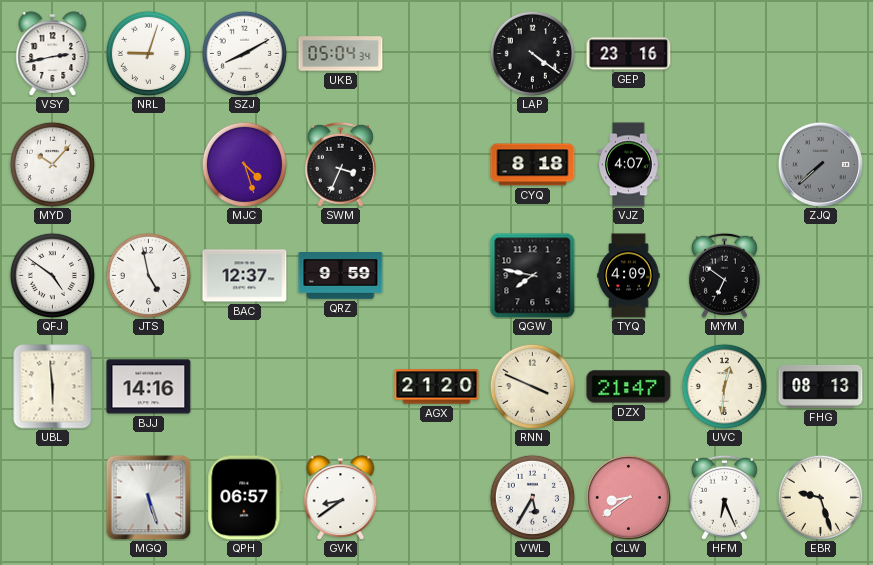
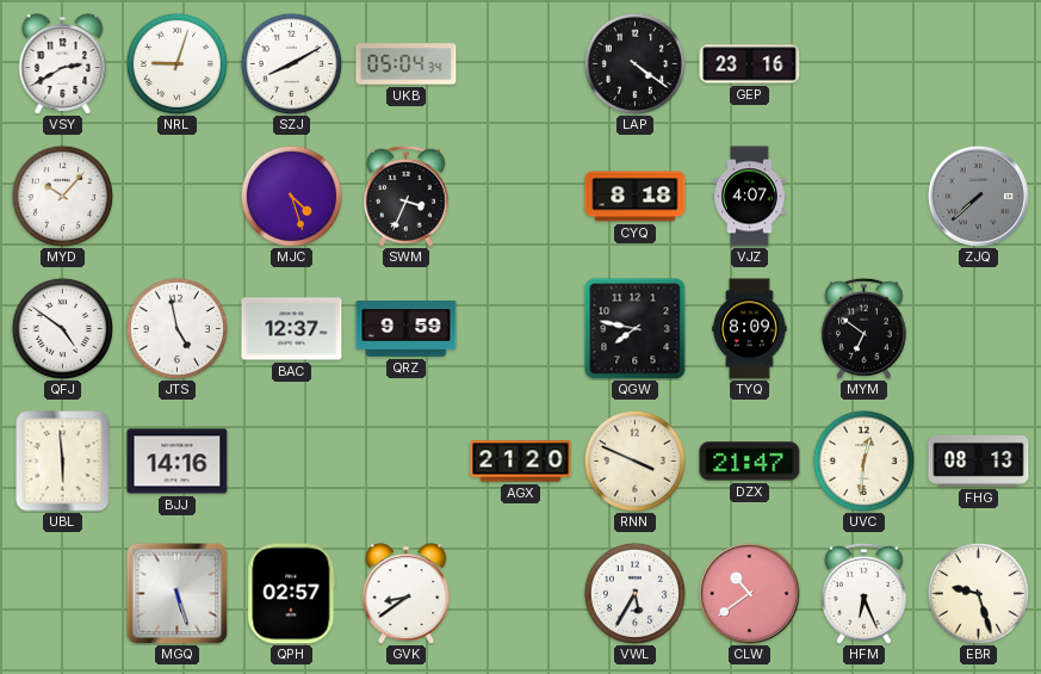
VSY: 2:43 -> 2:40 (63, 63)
TYQ: 4:09 -> 8:09 (750, 329)
QPH: 06:57 -> 02:57 (292, 594)
CLW: 8:39 -> 10:39 (749, 593)
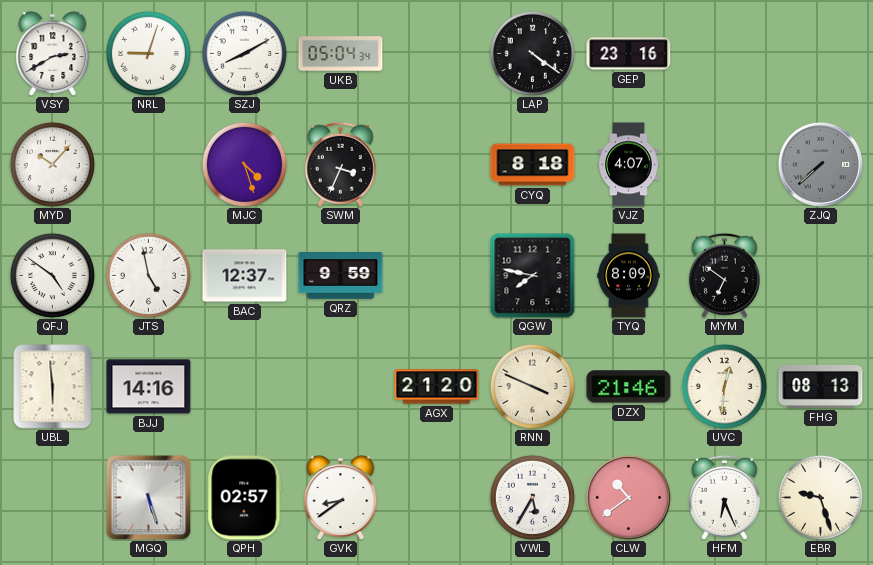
DZX: 21:47 -> 21:46 (629, 387)
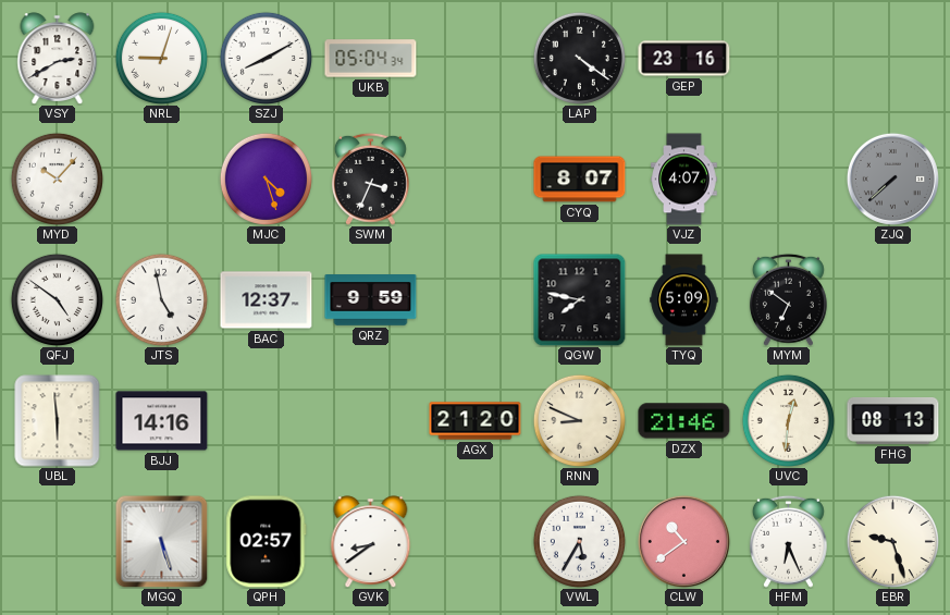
CYQ: 8:18 -> 8:07 (580, 180)
TYQ: 8:09 -> 5:09 (684, 300)
RNN: 3:49 -> 8:49 (579, 420)
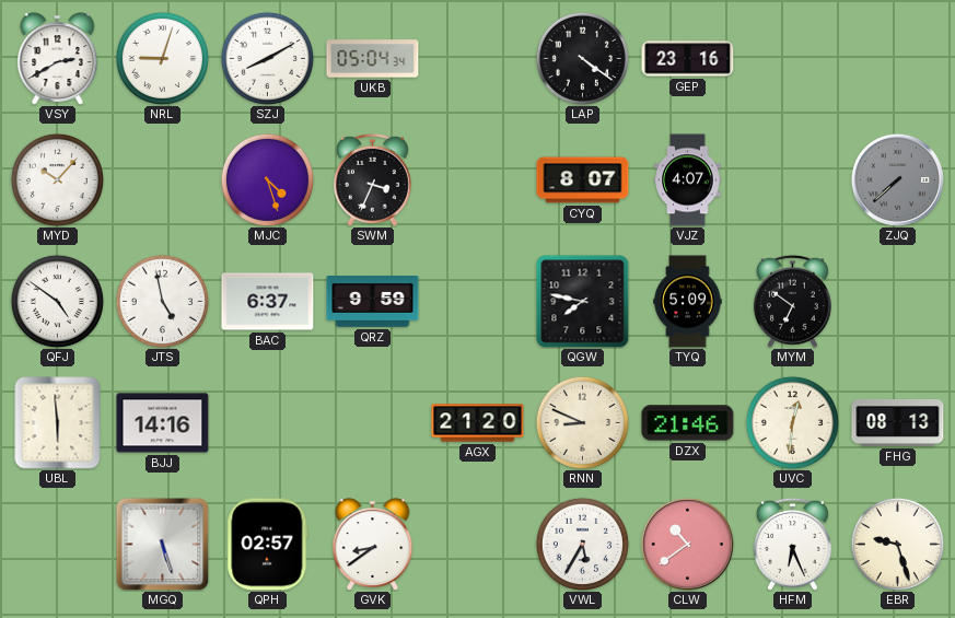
BAC: 12:37 -> 6:37 (268, 302)
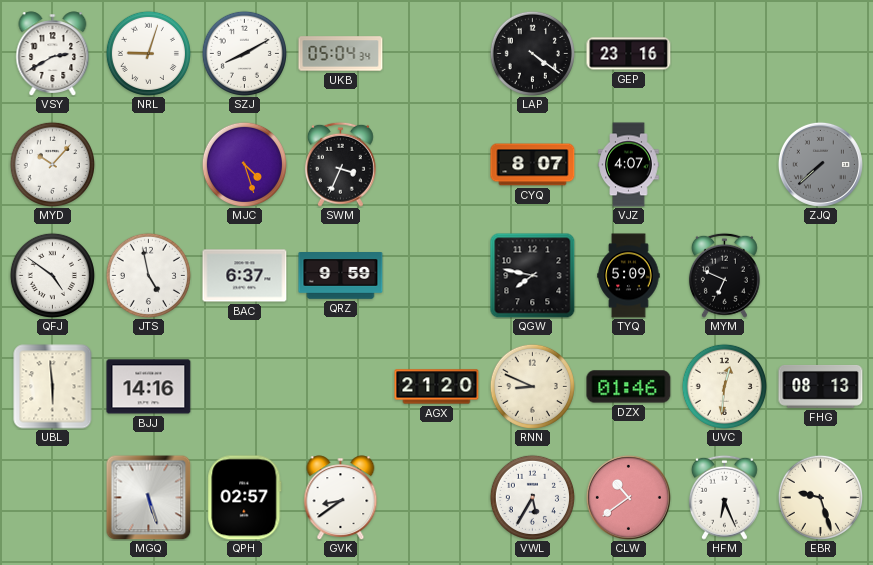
MYM: 6:51 -> 6:49 (724, 275)
DZX: 21:46 -> 01:46 (629, 387)
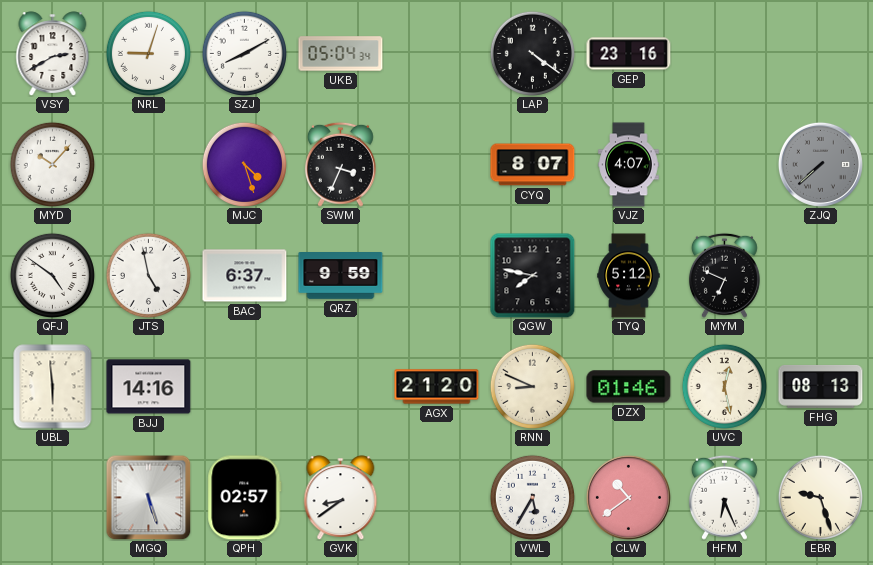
TYQ: 5:09 -> 5:12 (629, 276)
UVC: 12:31 -> 12:28 (724, 386)
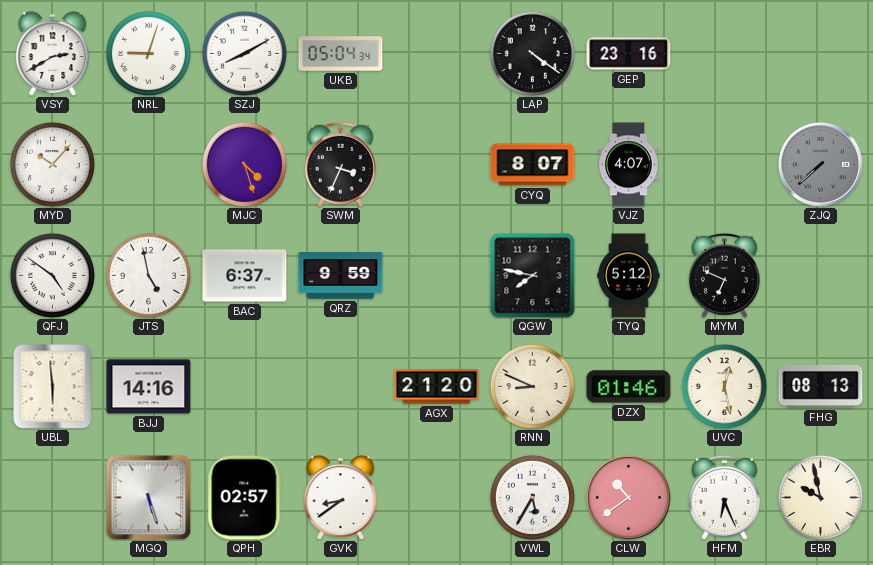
EBR: 9:27 -> 9:58 (820, 497)
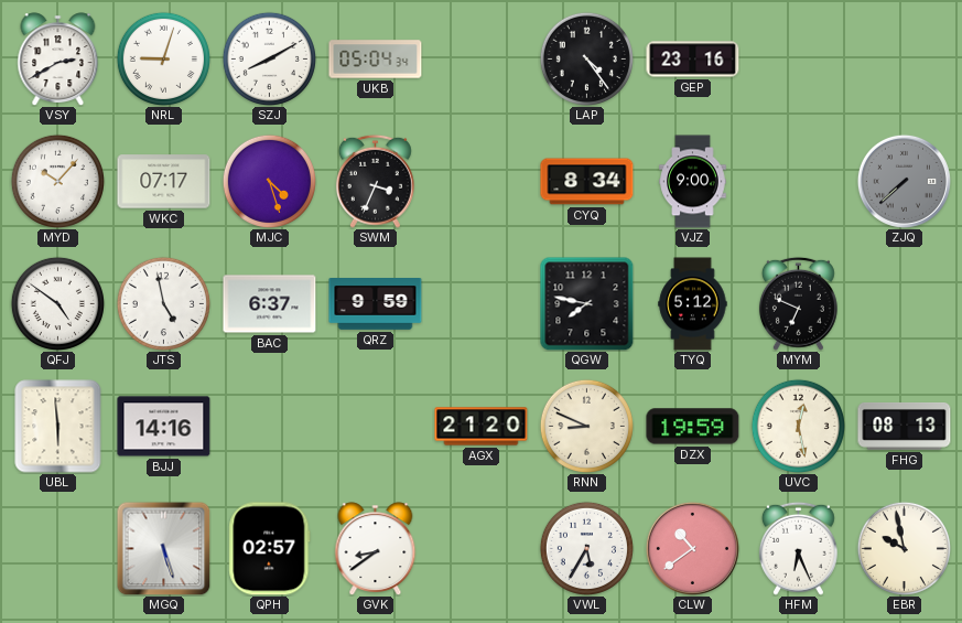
LAP: 4:21 -> 4:24 (586, 58)
WKC: none -> 07:17 (164, 182)
CYQ: 8:07 -> 8:34 (587, 182)
VJZ: 4:07 -> 9:00 (693, 182)
DZX: 01:46 -> 19:59 (693, 427)
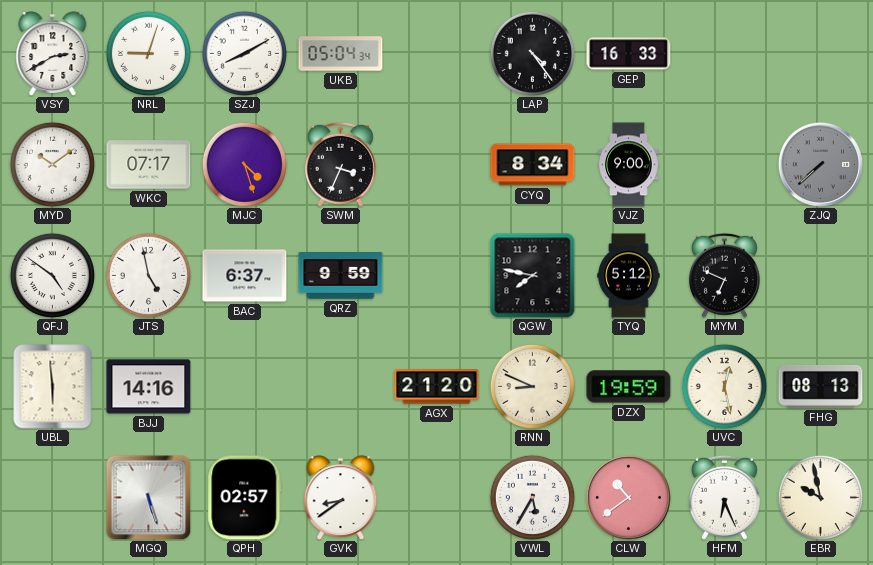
GEP: 23:16 -> 16:33 (629, 54)
MYD: 10:07 -> 10:09 (52, 164)
